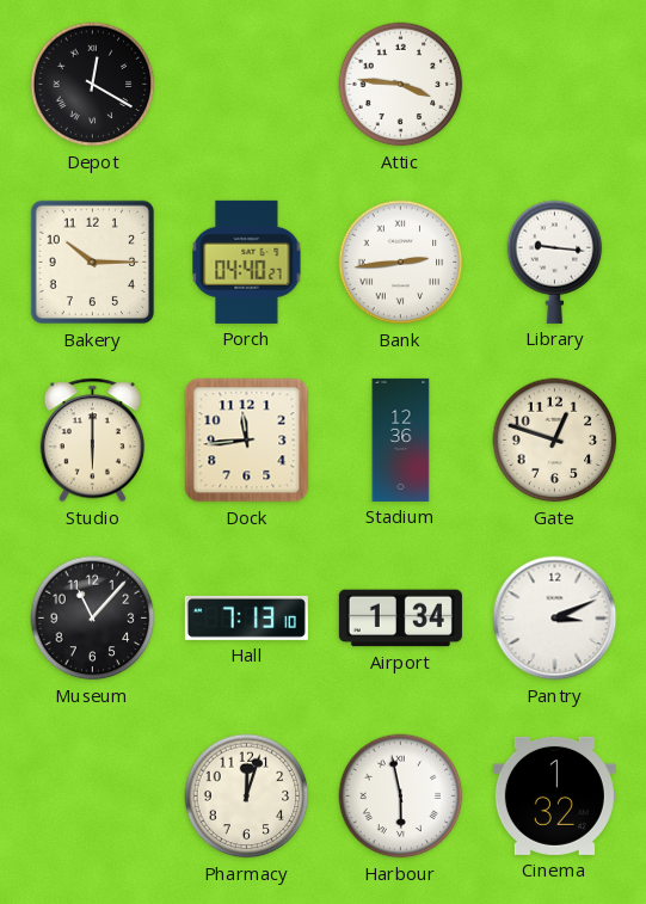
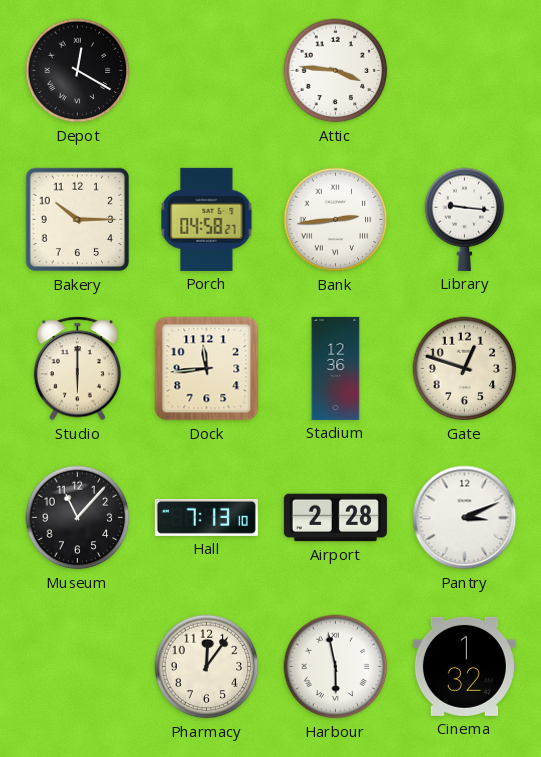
Porch: 04:40 -> 04:58 (207, 219)
Airport: 1:34 -> 2:28 (335, 518)
Pharmacy: 12:03 -> 12:06 (207, 667)
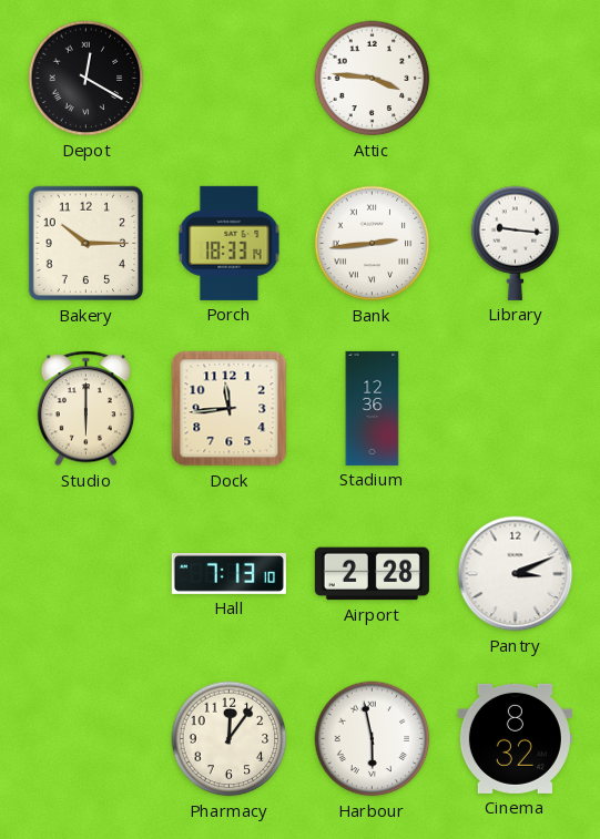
Porch: 04:58 -> 18:33 (230, 243)
Gate: 12:48 -> none (465, 369)
Museum: 11:07 -> none (78, 518)
Cinema: 1:32 -> 8:32 (515, 738)
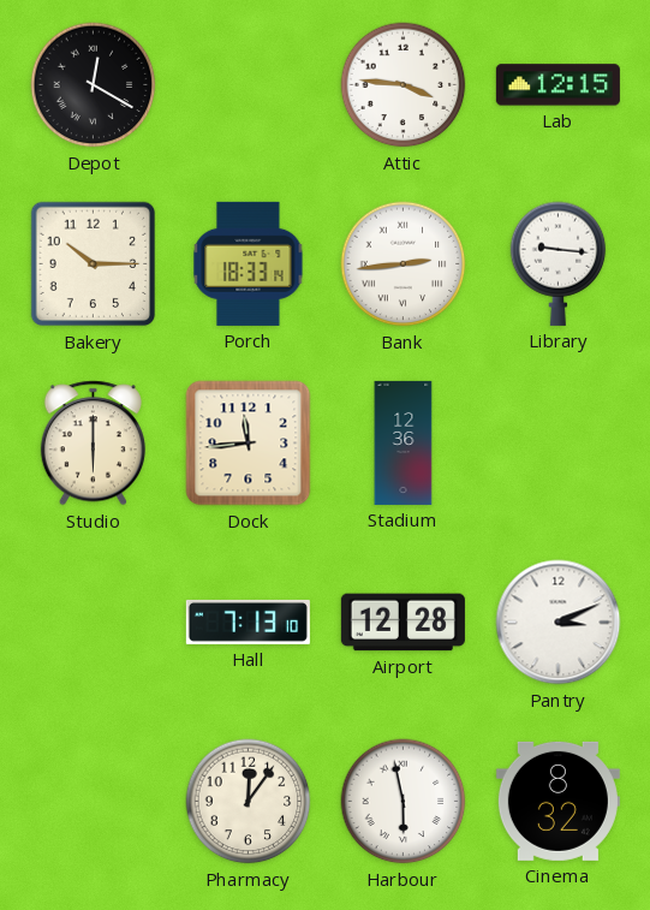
Lab: none -> 12:15 (557, 85)
Airport: 2:28 -> 12:28 (402, 623)
